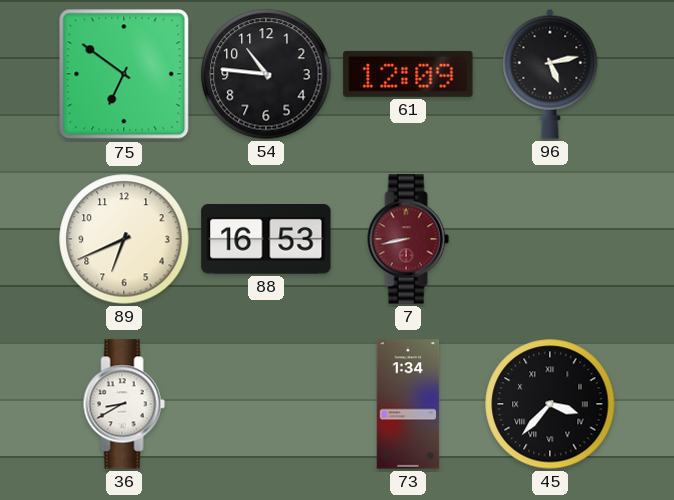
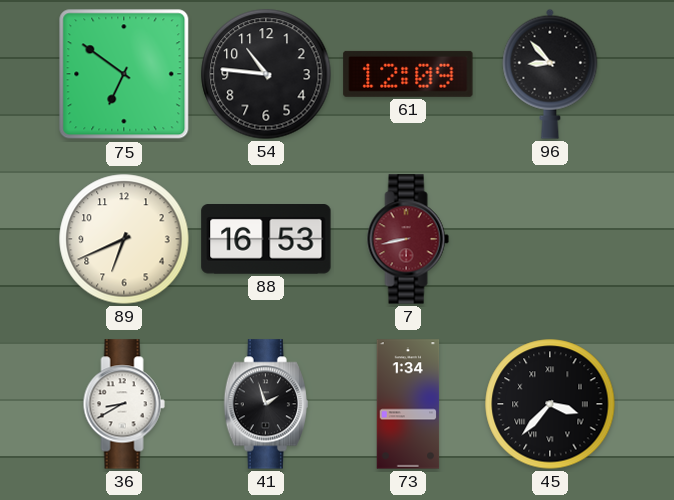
96: 5:13 -> 8:53 (550, 74)
41: none -> 1:57 (265, 404)
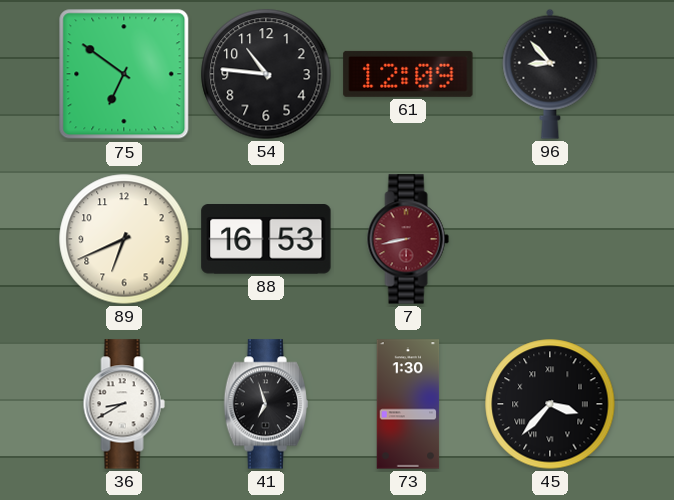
41: 1:57 -> 6:57 (265, 404)
73: 1:34 -> 1:30 (408, 404)
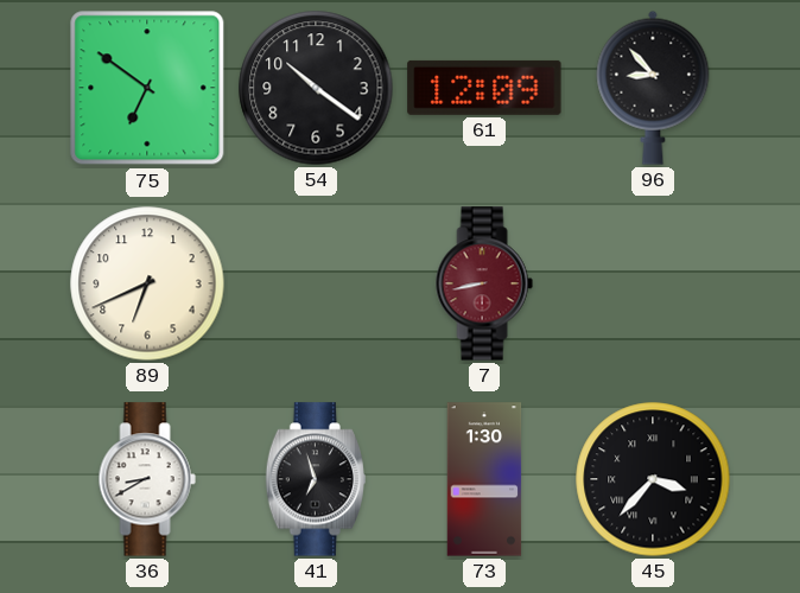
54: 10:46 -> 10:21 (316, 88)
88: 16:53 -> none (266, 240)
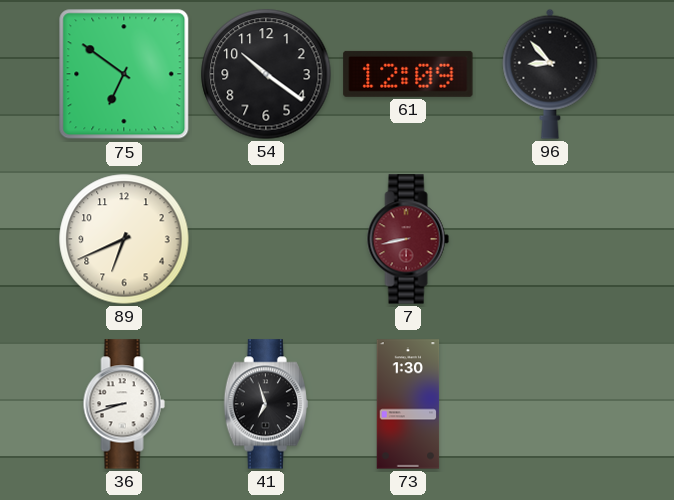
36: 8:40 -> 8:42 (124, 404)
45: 3:37 -> none (653, 479)
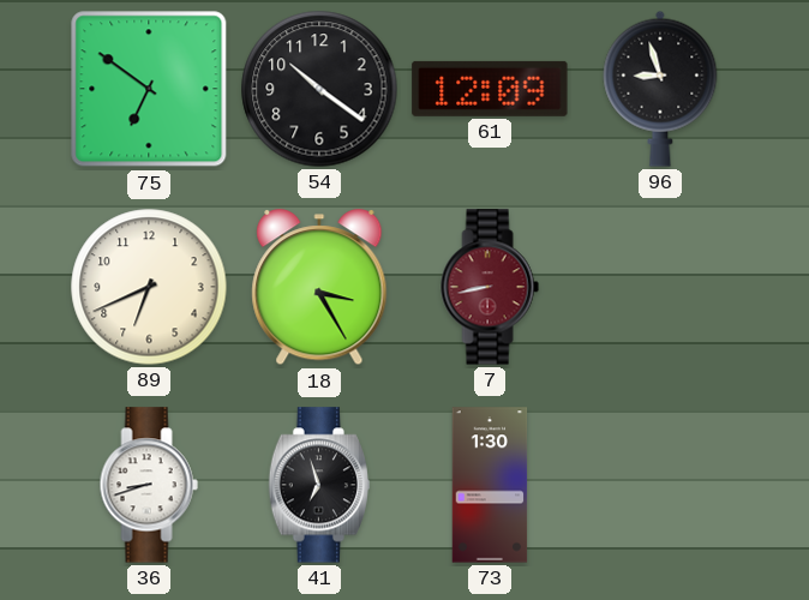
96: 8:53 -> 8:57 (660, 89)
18: none -> 3:25 (319, 288)
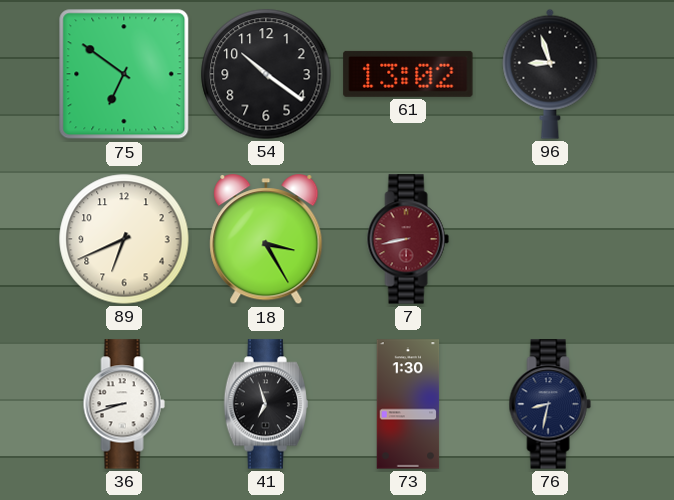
61: 12:09 -> 13:02 (408, 74)
76: none -> 8:32 (550, 404)
